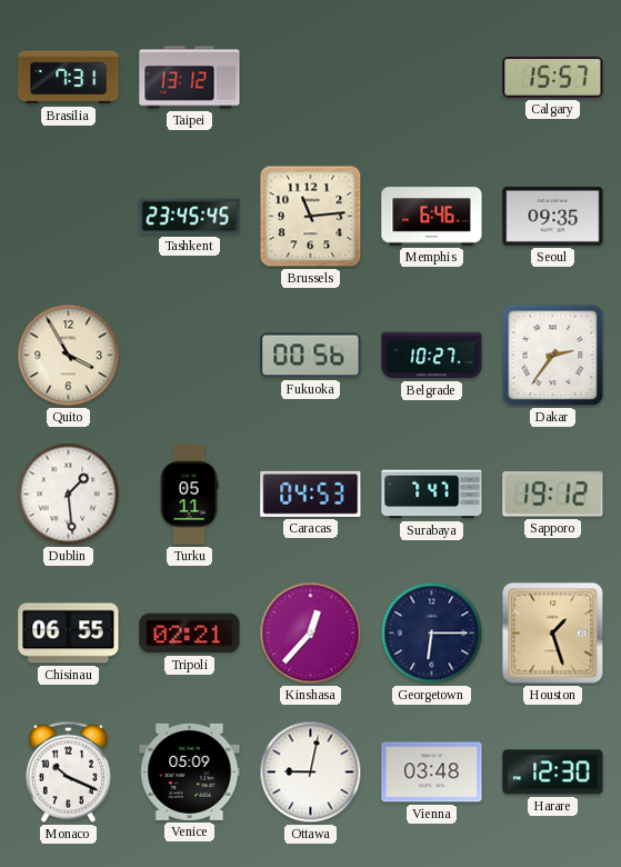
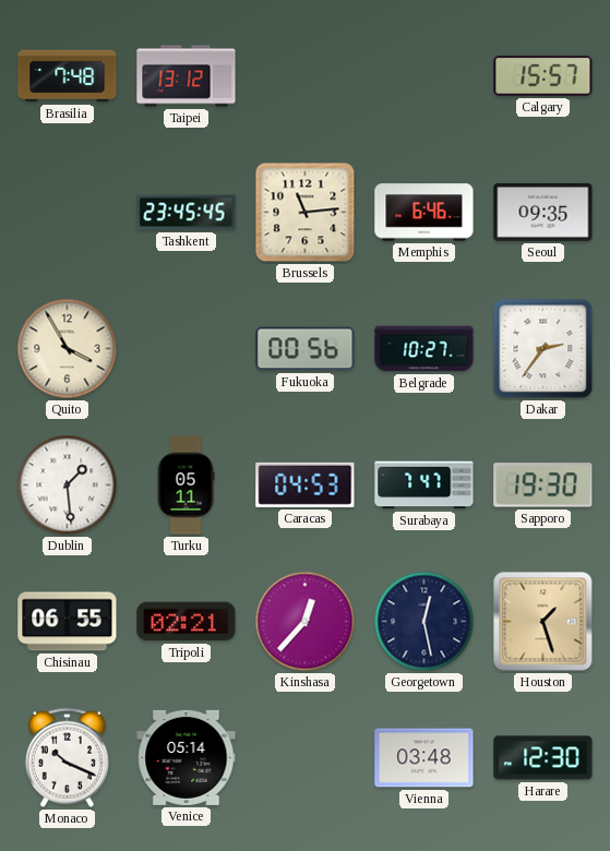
Brasilia: 7:31 -> 7:48 (68, 76)
Sapporo: 19:12 -> 19:30 (543, 486)
Georgetown: 6:15 -> 12:28 (424, 622)
Venice: 05:09 -> 05:14 (187, 757)
Ottawa: 9:02 -> none (311, 773)
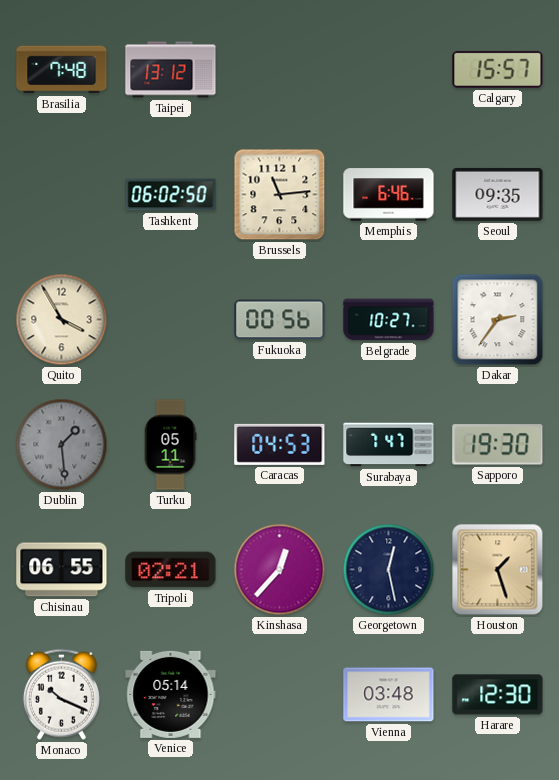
Tashkent: 23:45 -> 06:02 (171, 195)
Dublin dial: white -> grey (62, 445)
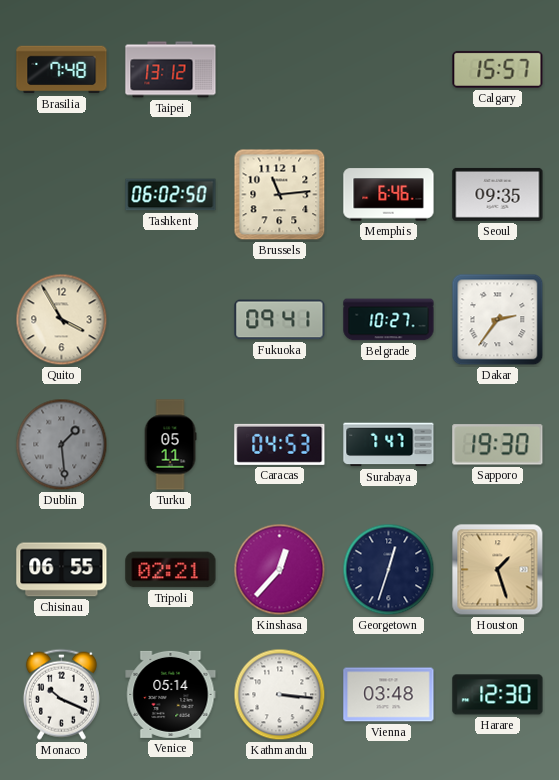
Fukuoka: 00:56 -> 09:41 (280, 320)
Georgetown: 12:28 -> 12:33 (389, 570)
Kathmandu: none -> 3:16 (280, 695)
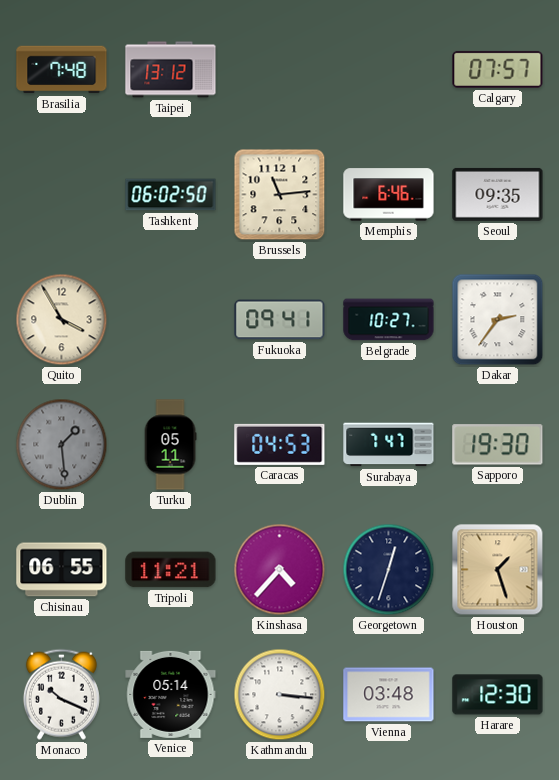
Calgary: 15:57 -> 07:57 (498, 69)
Tripoli: 02:21 -> 11:21 (171, 570)
Kinshasa: 12:37 -> 4:37 (280, 570)
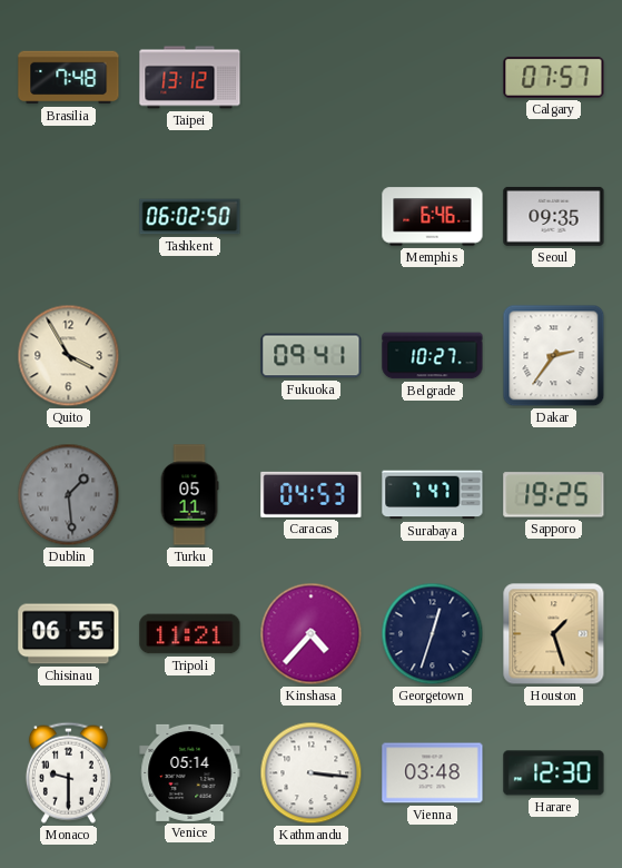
Brussels: 11:14 -> none (280, 195)
Sapporo: 19:30 -> 19:25 (554, 495)
Monaco: 10:19 -> 9:30 (68, 772)
